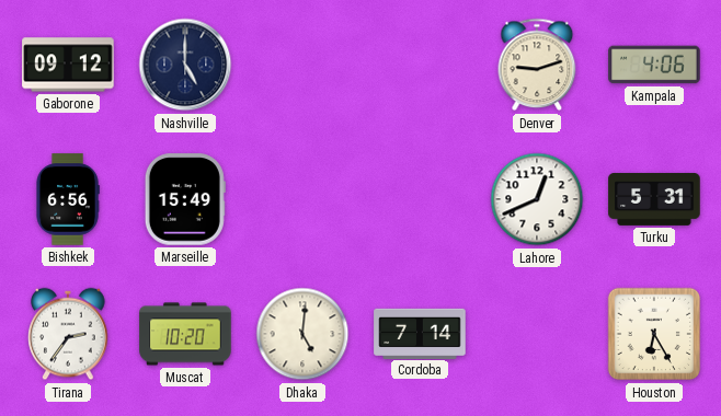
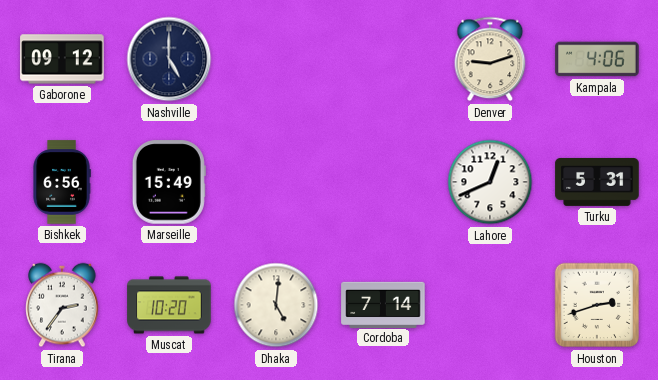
Houston: 6:25 -> 2:42 (597, 305)
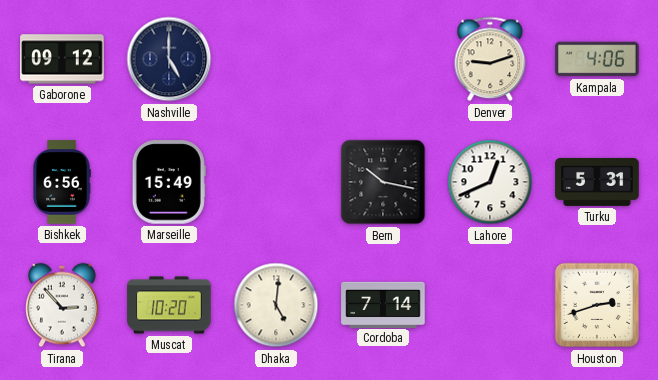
Bern: none -> 10:17 (383, 182)
Tirana: 2:36 -> 2:53 (62, 305)
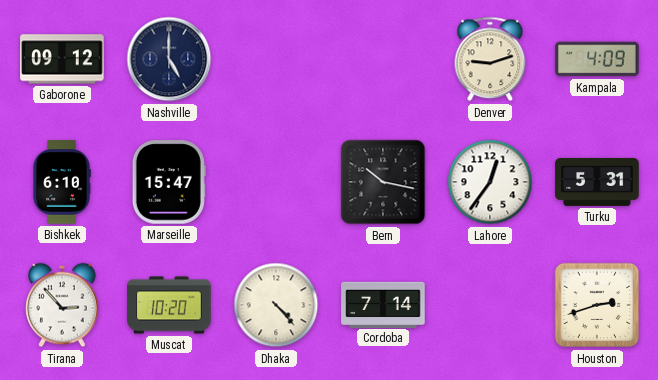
Kampala: 4:06 -> 4:09 (597, 59)
Bishkek: 6:56 -> 6:10 (62, 182)
Marseille: 15:49 -> 15:47 (169, 182)
Lahore: 12:41 -> 12:36 (490, 182)
Dhaka: 5:01 -> 4:23 (276, 305)
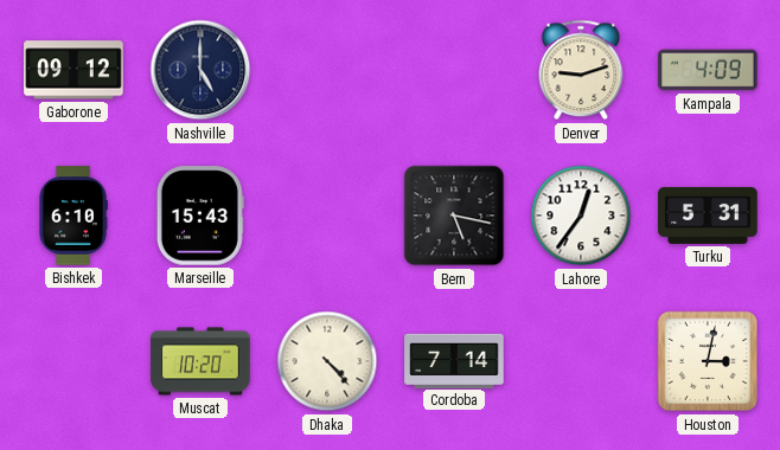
Marseille: 15:47 -> 15:43 (200, 216)
Bern: 10:17 -> 5:17 (454, 216)
Tirana: 2:53 -> none (62, 305)
Houston: 2:42 -> 3:02 (708, 361)
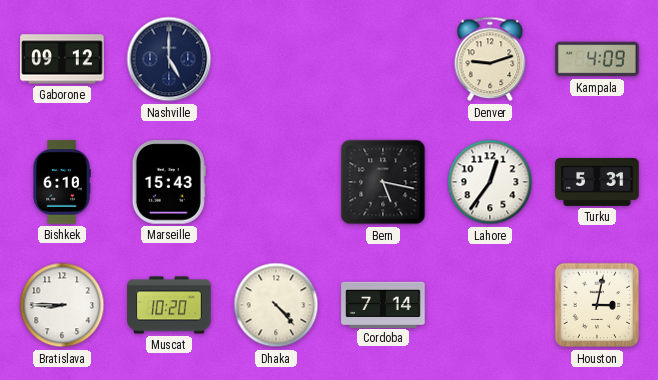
Bratislava: none -> 8:45 (62, 305)
